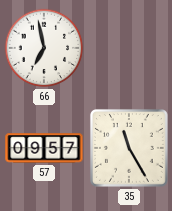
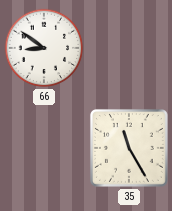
66: 6:58 -> 8:51 (44, 48)
57: 09:57 -> none (44, 148)
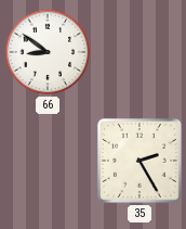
35: 11:25 -> 2:25 (139, 161)
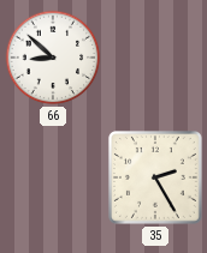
66: 8:51 -> 8:52 (53, 58)
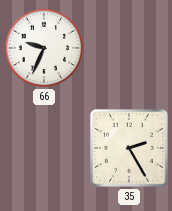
66: 8:52 -> 9:34 (44, 48)
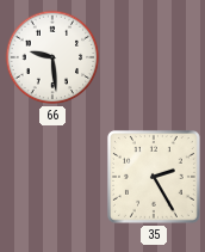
66: 9:34 -> 9:29 (52, 57)
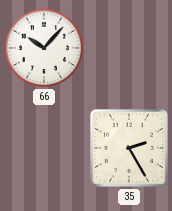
66: 9:29 -> 10:07 (44, 48)
